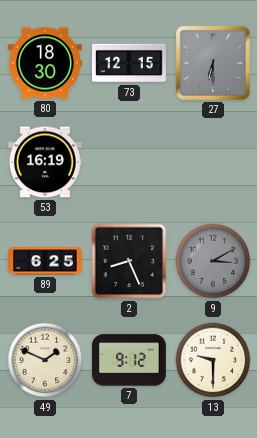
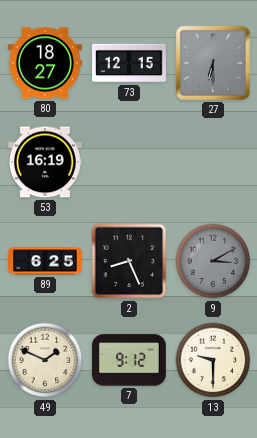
80: 18:30 -> 18:27 (45, 63)
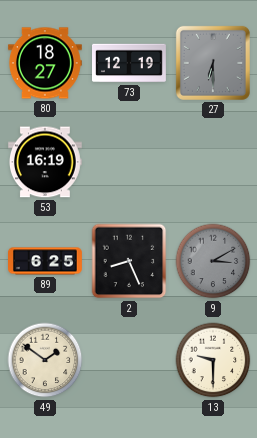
73: 12:15 -> 12:19 (130, 63)
49: 1:49 -> 1:51 (45, 360)
7: 9:12 -> none (129, 360)
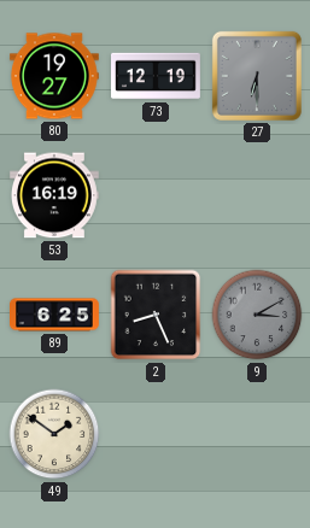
80: 18:27 -> 19:27 (54, 76)
13: 9:30 -> none (213, 360)
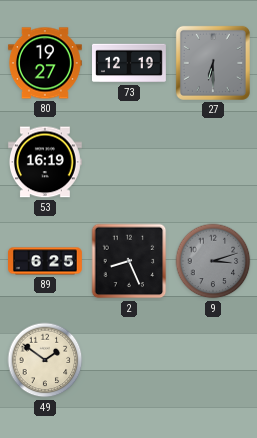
9: 3:10 -> 3:12 (213, 261)
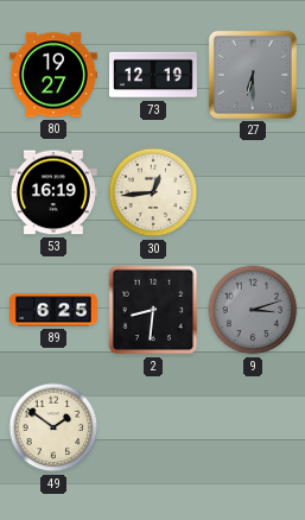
30: none -> 12:44 (153, 192)
2: 8:26 -> 8:31 (153, 310)
